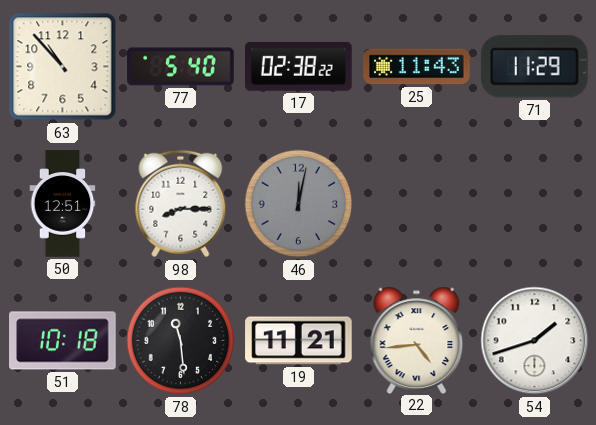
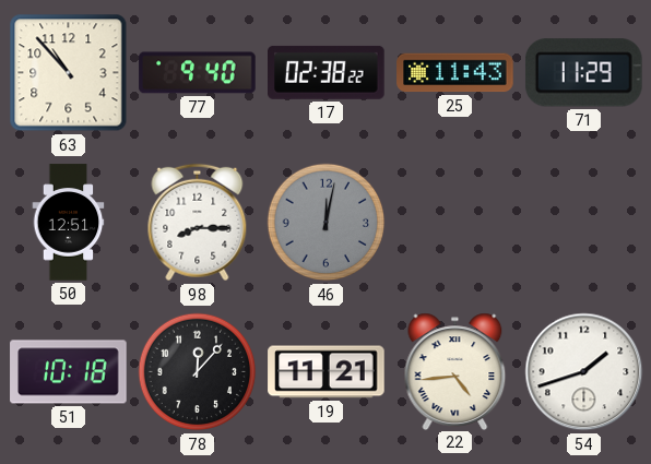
77: 5:40 -> 9:40 (198, 73)
78: 11:29 -> 12:07 (198, 372)
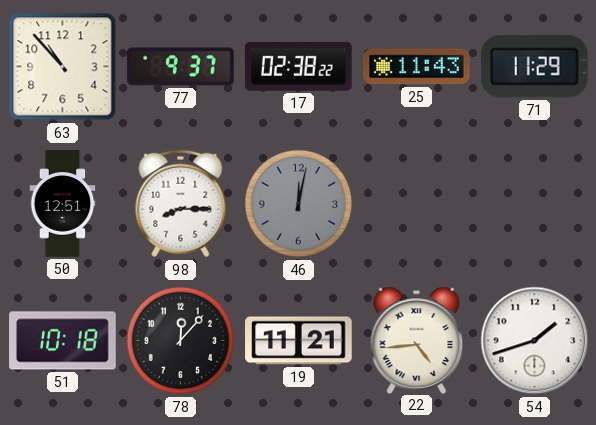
77: 9:40 -> 9:37 (181, 67)
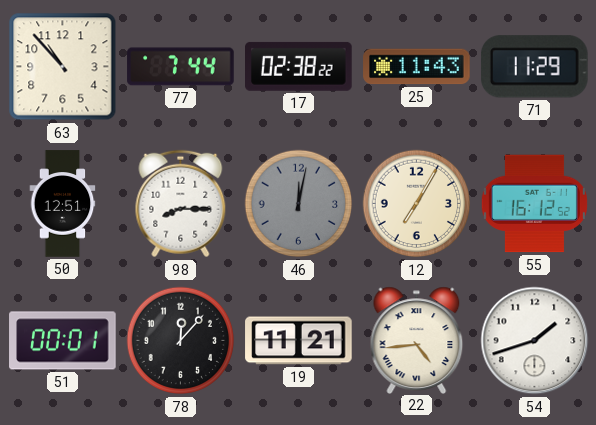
77: 9:37 -> 7:44 (181, 67)
12: none -> 7:05 (417, 204)
55: none -> 16:12 (534, 204)
51: 10:18 -> 00:01 (63, 341)
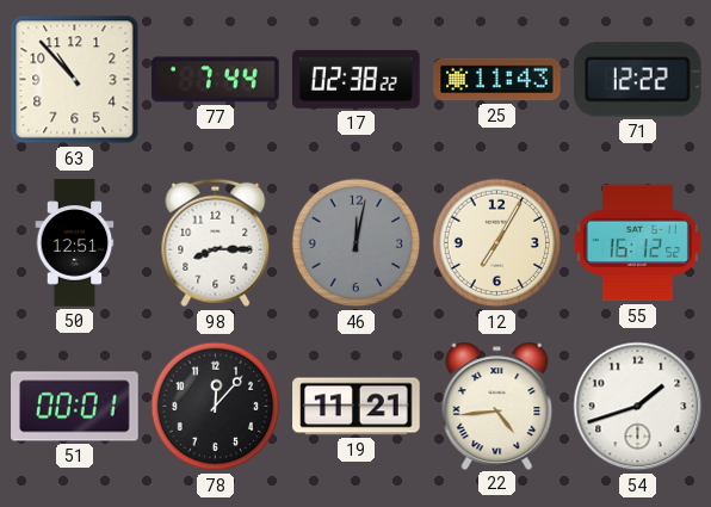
71: 11:29 -> 12:22 (637, 80)
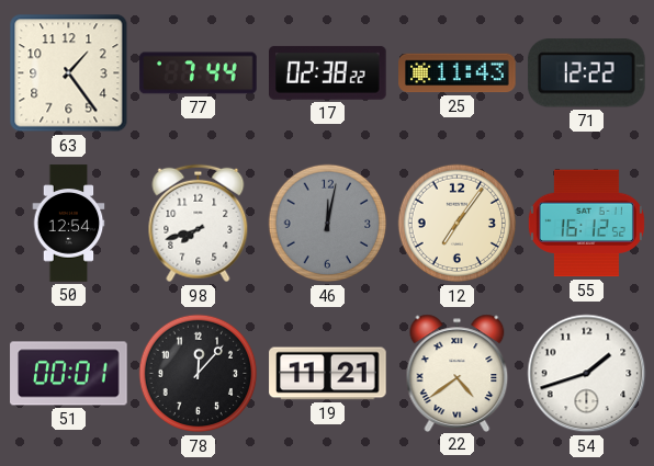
63: 10:53 -> 1:24 (69, 73)
50: 12:51 -> 12:54 (69, 224)
98: 8:15 -> 7:42 (199, 224)
12: 7:05 -> 7:06 (458, 224)
22: 4:44 -> 4:39 (458, 373)
